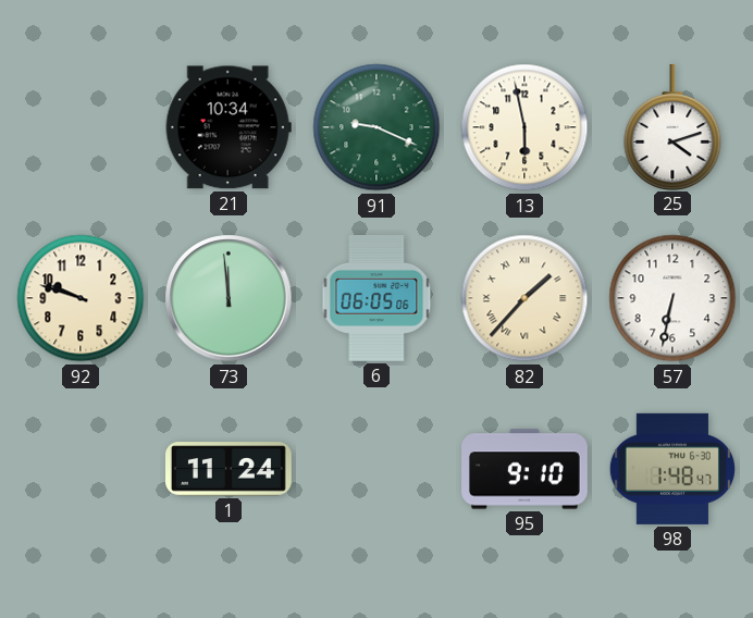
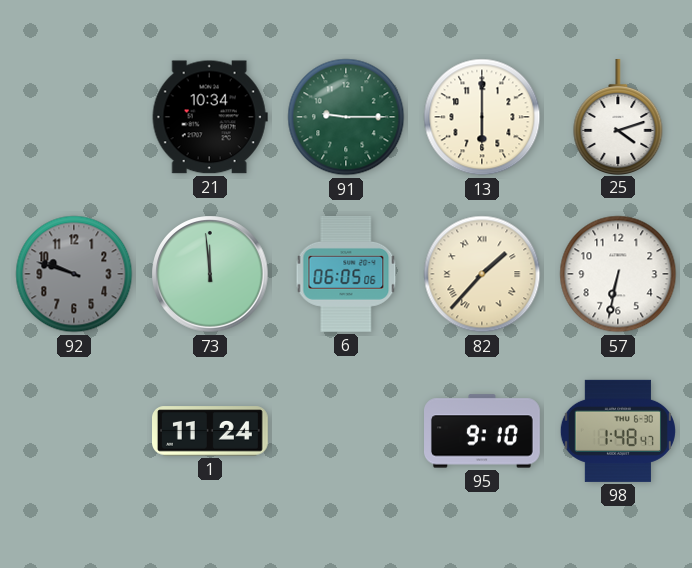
91: 9:19 -> 9:15 (346, 117)
13: 5:58 -> 6:00 (482, 117)
92 dial: cream -> grey (74, 274)
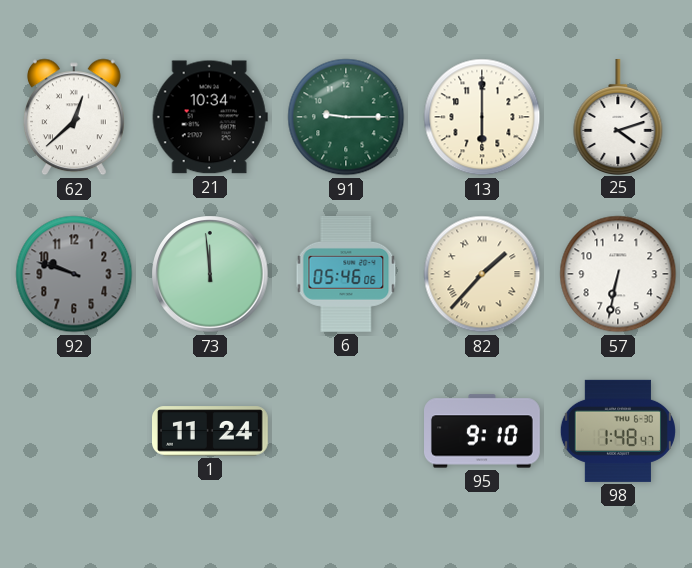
62: none -> 12:38 (74, 117)
6: 06:05 -> 05:46 (346, 274)
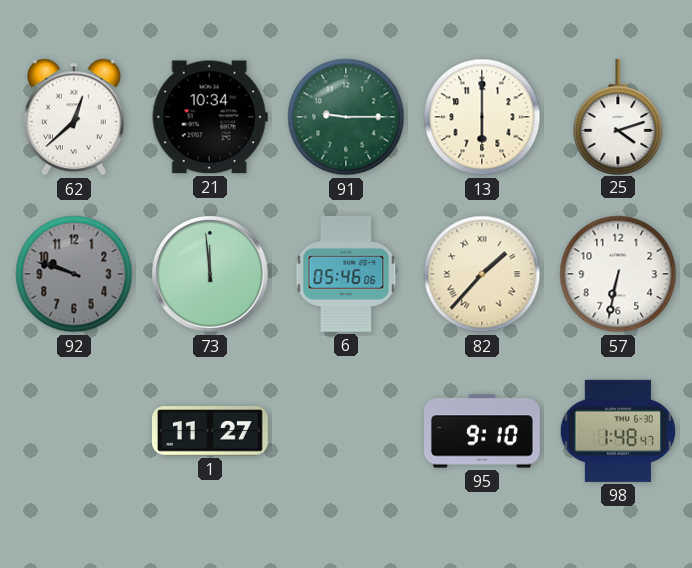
1: 11:24 -> 11:27 (211, 431)
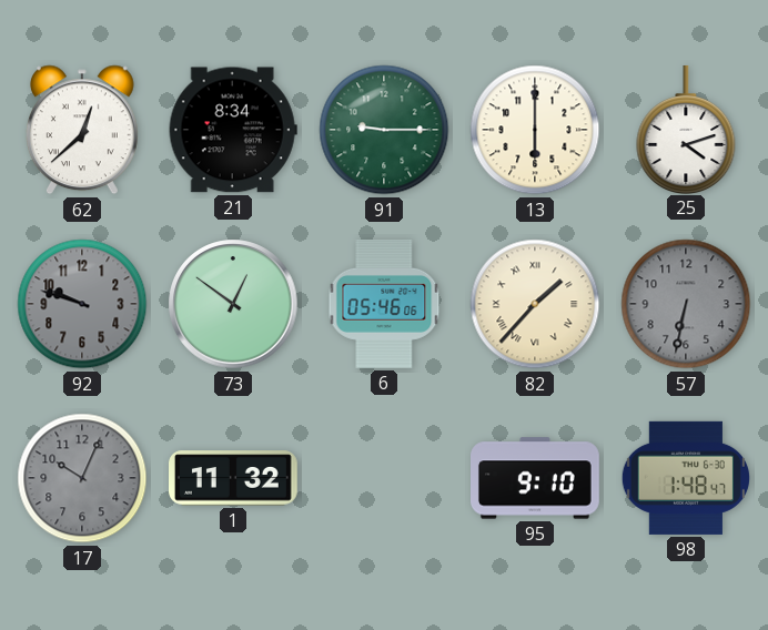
21: 10:34 -> 8:34 (233, 130)
73: 11:59 -> 12:51 (233, 304)
57 dial: white -> grey (686, 304)
17: none -> 10:04 (82, 478)
1: 11:27 -> 11:32 (234, 478)
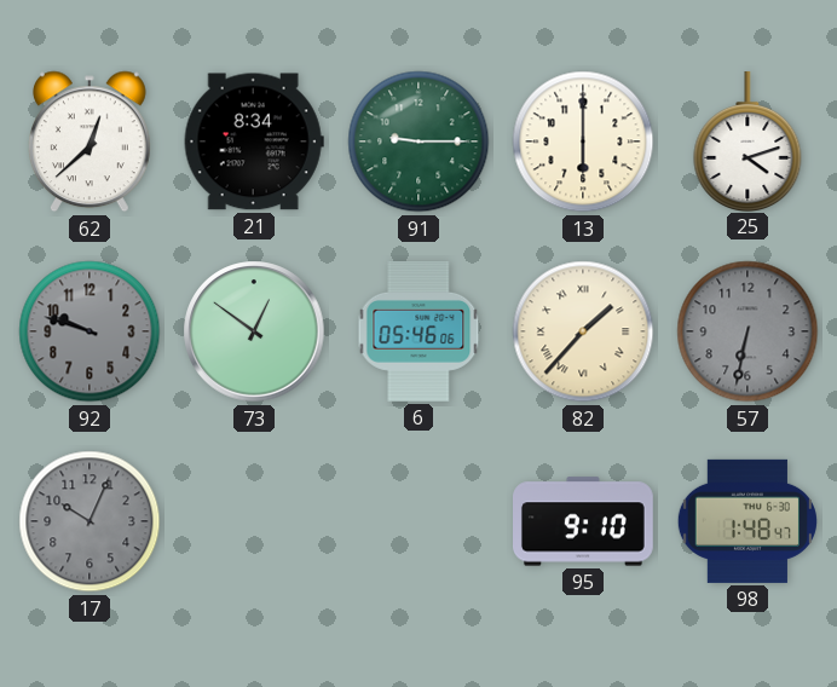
1: 11:32 -> none (234, 478)
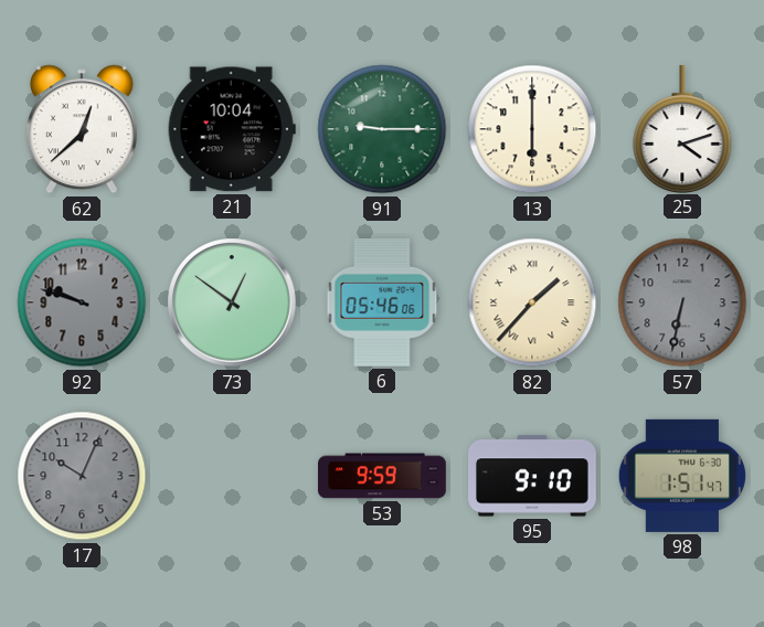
21: 8:34 -> 10:04 (232, 129)
53: none -> 9:59 (383, 476)
98: 1:48 -> 1:51 (682, 476)
